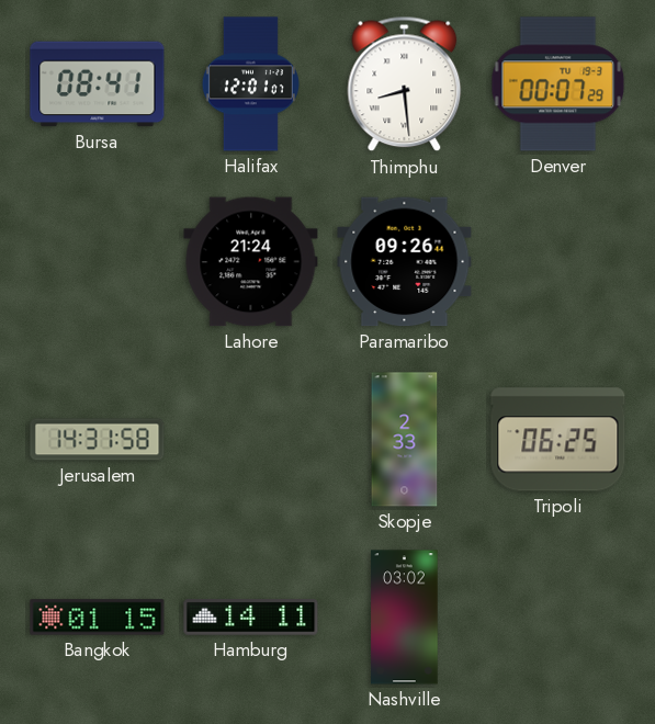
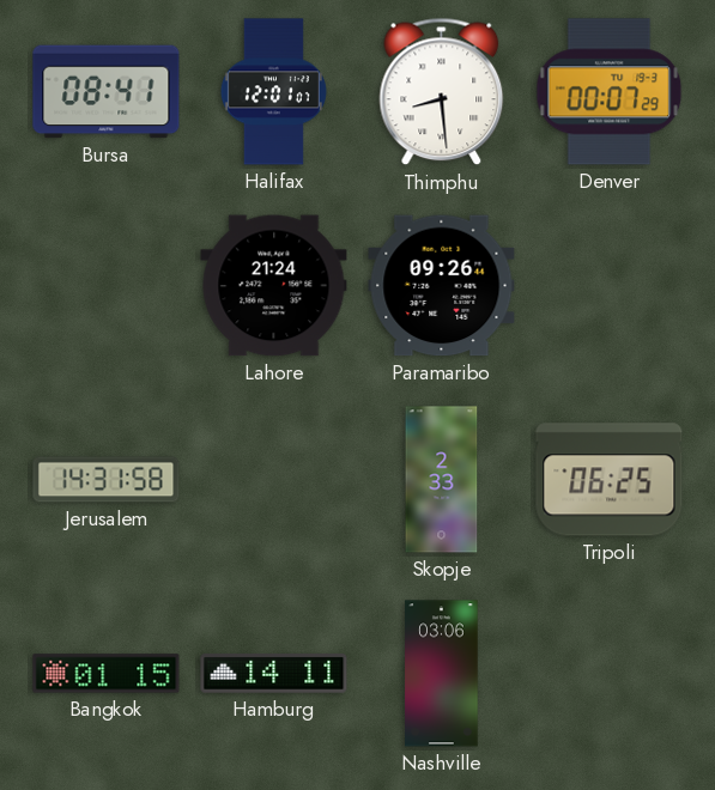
Nashville: 03:02 -> 03:06 (442, 674)
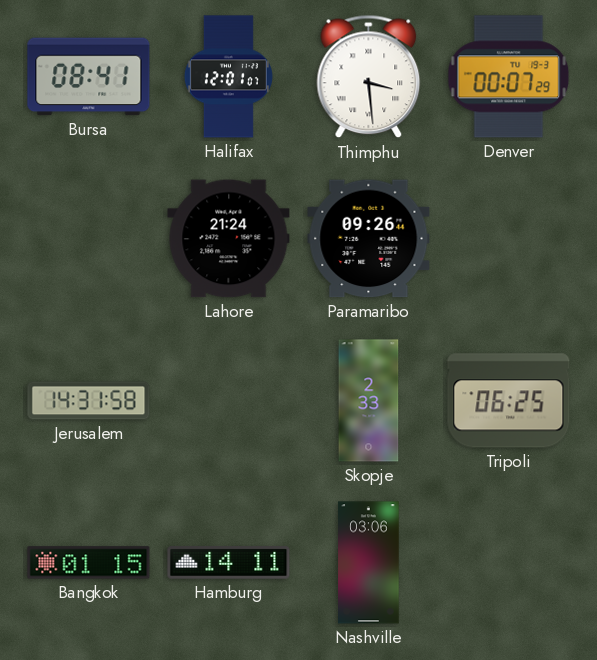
Thimphu: 8:29 -> 3:29 (369, 77)
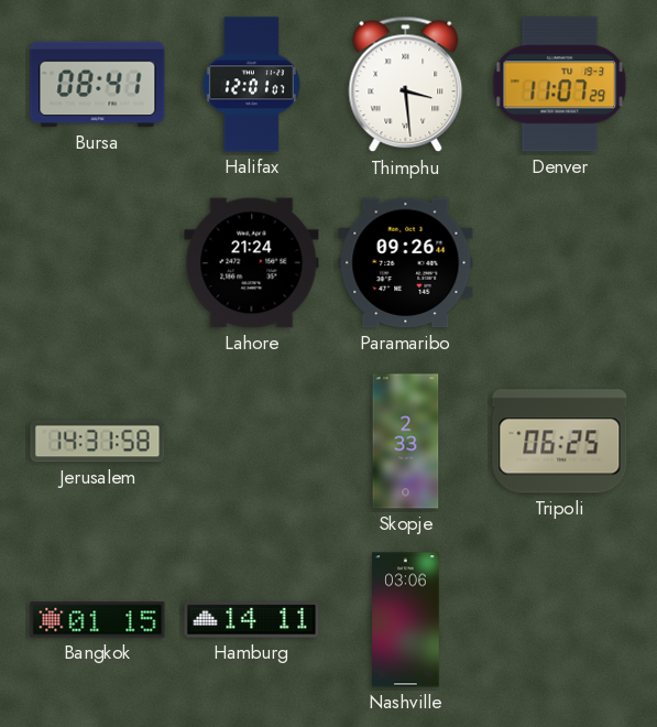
Denver: 00:07 -> 11:07 (560, 85)
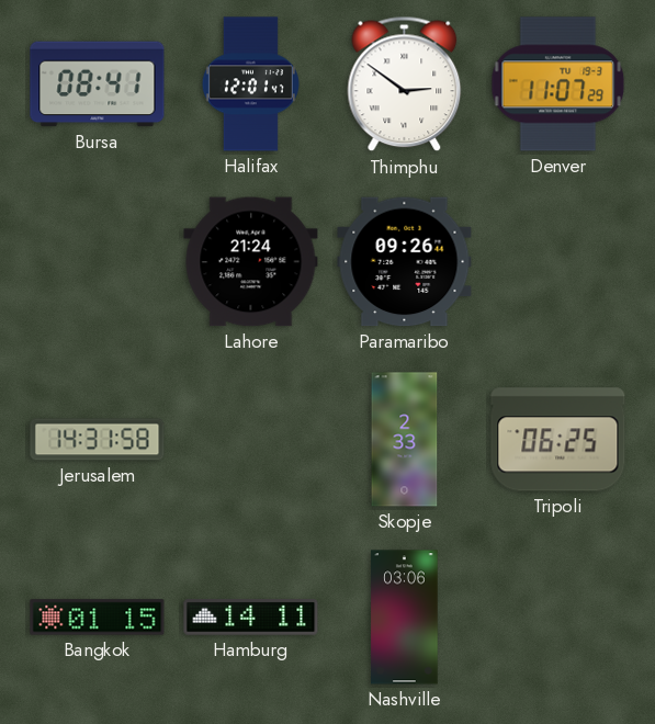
Halifax: 12:01:07 -> 12:01:47 (250, 84)
Thimphu: 3:29 -> 2:51 (405, 84)
